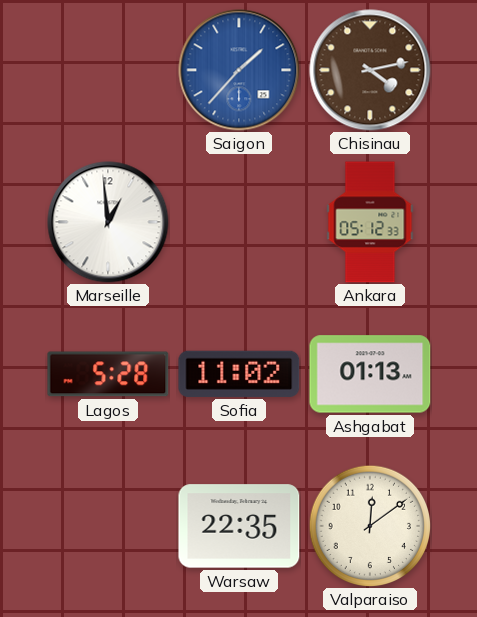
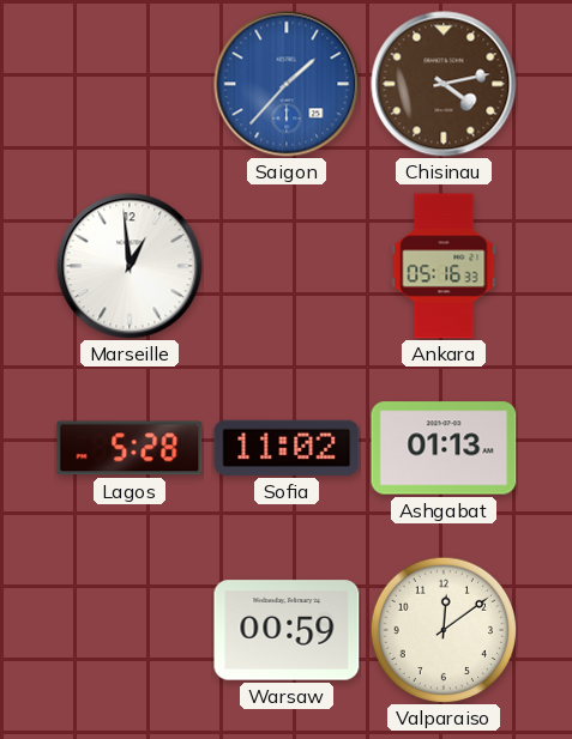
Ankara: 05:12 -> 05:16 (444, 266)
Warsaw: 22:35 -> 00:59 (287, 630)
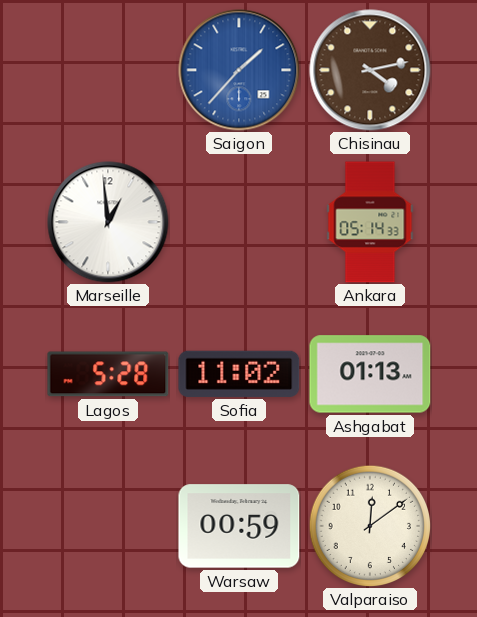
Ankara: 05:16 -> 05:14 (370, 222)
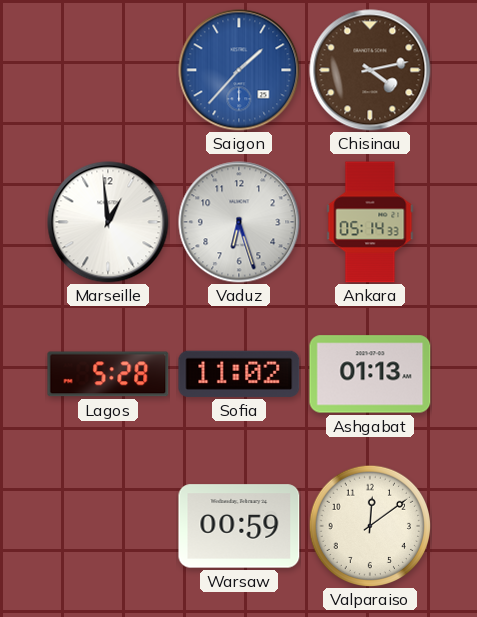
Vaduz: none -> 6:27 (239, 222)
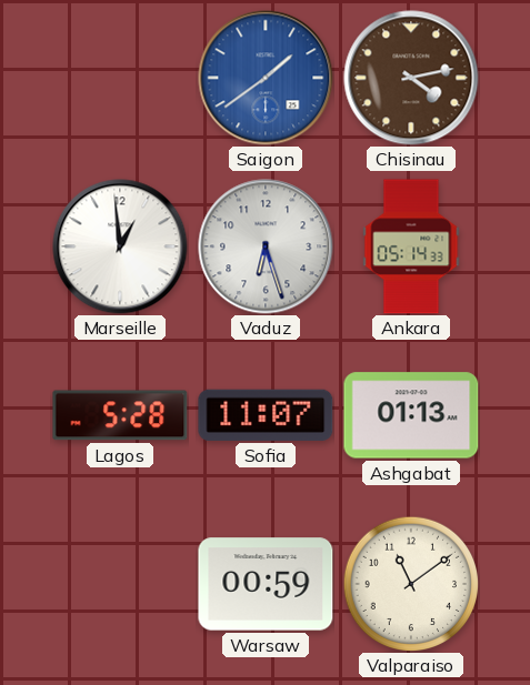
Saigon: 1:37 -> 1:39 (266, 78)
Sofia: 11:02 -> 11:07 (266, 415)
Valparaiso: 12:09 -> 11:09 (411, 584)
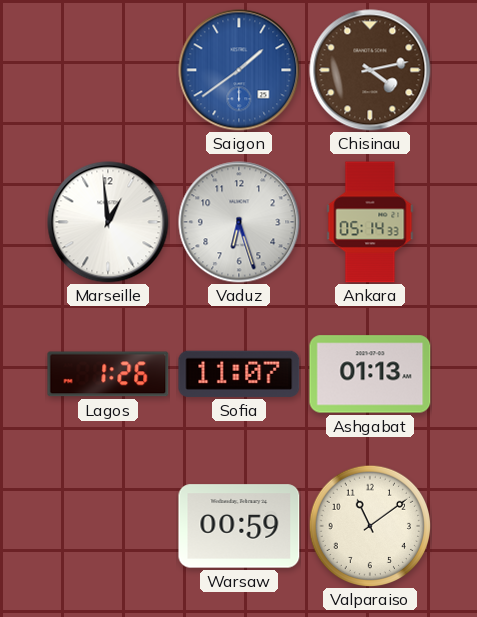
Lagos: 5:28 -> 1:26 (108, 374)
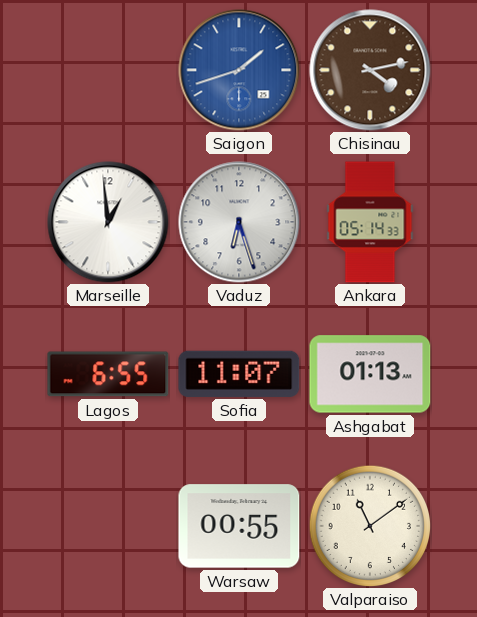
Saigon: 1:39 -> 1:42 (239, 70)
Lagos: 1:26 -> 6:55 (108, 374)
Warsaw: 00:59 -> 00:55 (239, 526)
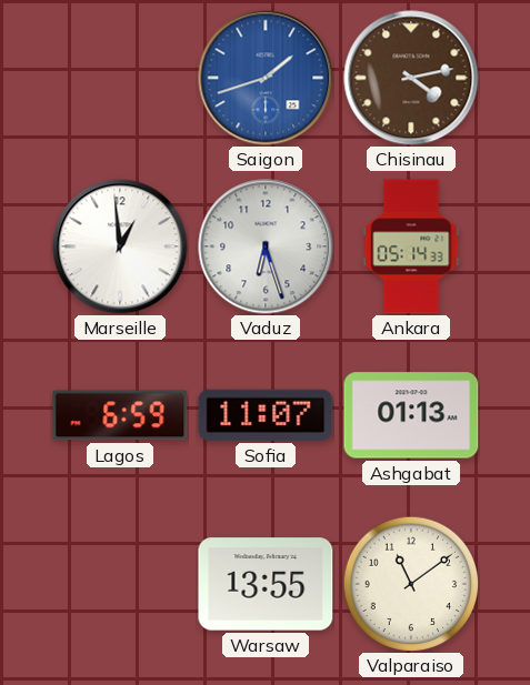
Lagos: 6:55 -> 6:59 (120, 415)
Warsaw: 00:55 -> 13:55 (266, 584)
